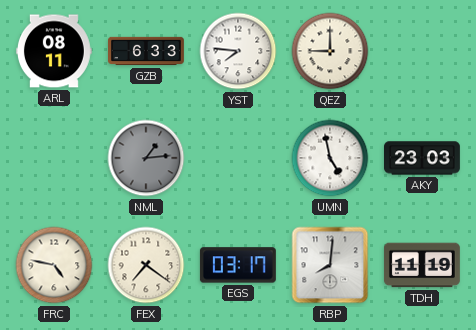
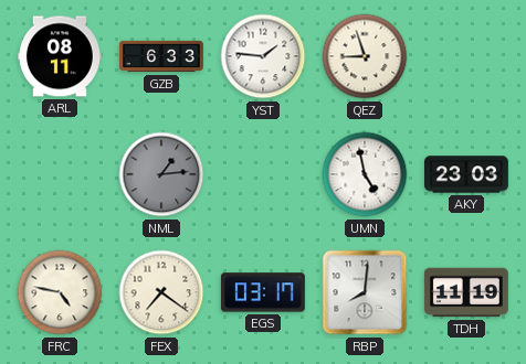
YST: 7:46 -> 1:46 (263, 56)
QEZ: 9:00 -> 8:57 (365, 56)
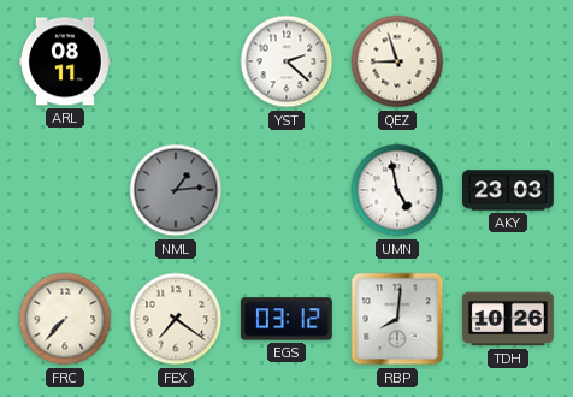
GZB: 6:33 -> none (162, 56)
YST: 1:46 -> 2:22 (286, 61)
FRC: 4:47 -> 7:37 (65, 319)
EGS: 03:17 -> 03:12 (286, 319)
TDH: 11:19 -> 10:26 (508, 319)
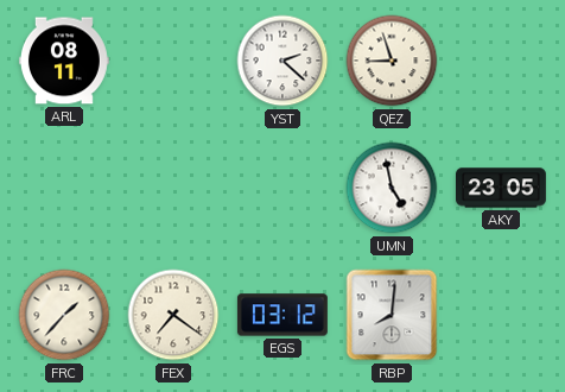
NML: 1:14 -> none (176, 190)
AKY: 23:03 -> 23:05 (502, 188)
FRC: 7:37 -> 1:37 (64, 315)
TDH: 10:26 -> none (508, 319)
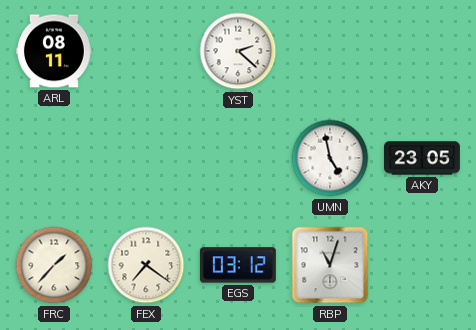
QEZ: 8:57 -> none (392, 61)
RBP: 8:01 -> 11:03 (330, 265)
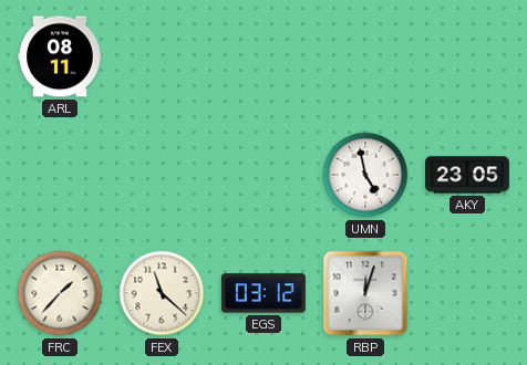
YST: 2:22 -> none (238, 51)
FEX: 7:21 -> 11:22 (162, 293)
RBP: 11:03 -> 12:03 (365, 293)
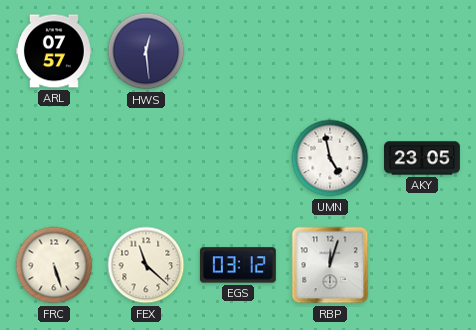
ARL: 08:11 -> 07:57 (54, 51)
HWS: none -> 12:29 (146, 51)
FRC: 1:37 -> 5:27 (54, 265)
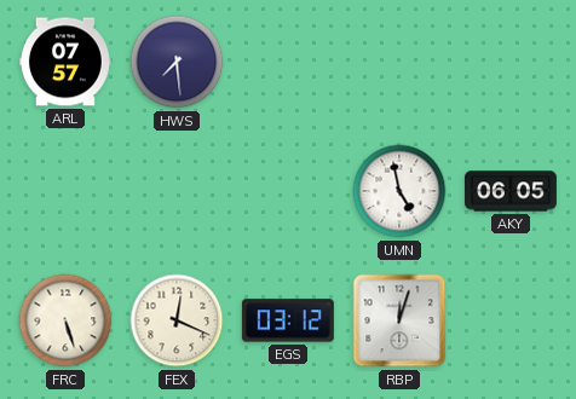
HWS: 12:29 -> 7:29 (177, 62)
AKY: 23:05 -> 06:05 (512, 191)
FEX: 11:22 -> 12:19 (177, 320)
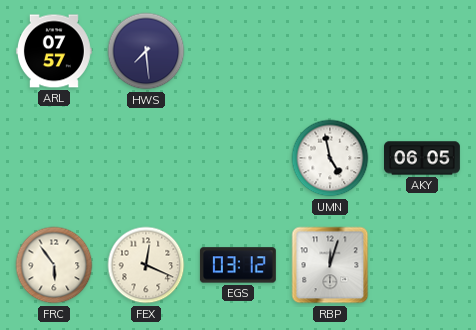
FRC: 5:27 -> 5:54 (54, 265)
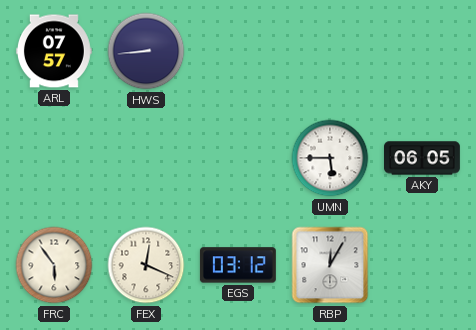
HWS: 7:29 -> 8:44 (146, 51)
UMN: 4:58 -> 5:45 (330, 158)
RBP: 12:03 -> 12:05 (330, 265)
